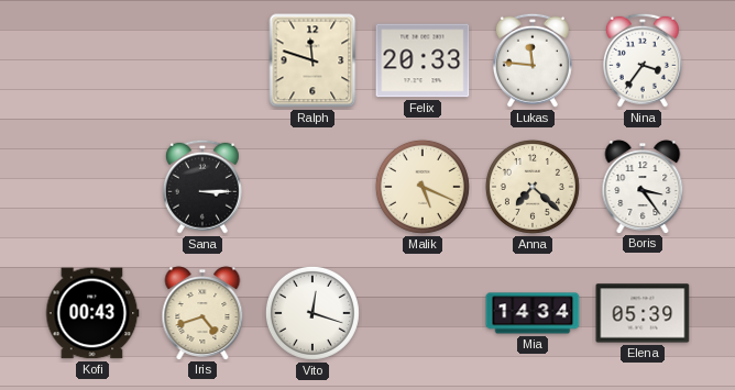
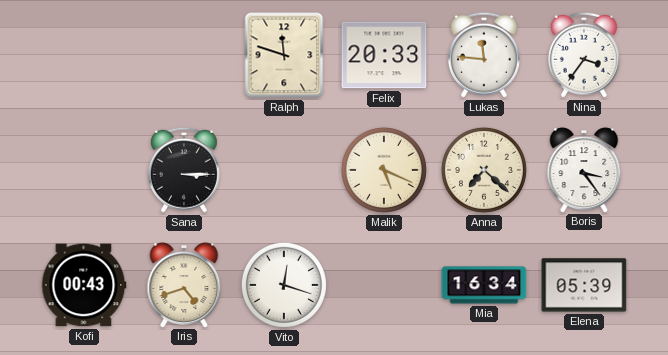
Mia: 14:34 -> 16:34 (484, 285)
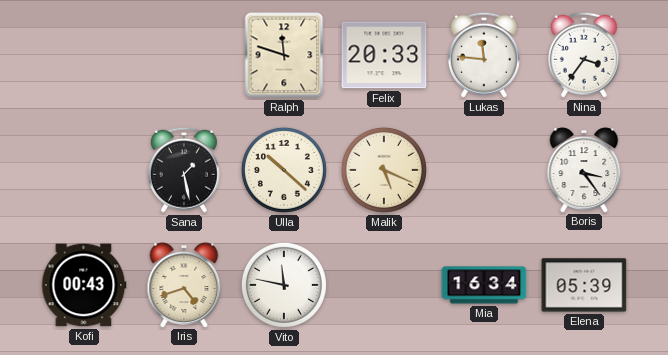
Sana: 3:15 -> 1:28 (184, 170)
Ulla: none -> 10:22 (284, 170)
Anna: 7:22 -> none (484, 170)
Vito: 12:18 -> 11:47 (284, 285)
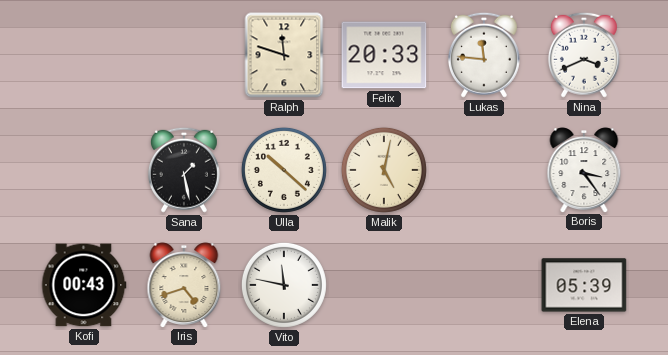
Nina: 3:36 -> 3:41 (584, 55)
Malik: 5:19 -> 5:02 (384, 170)
Mia: 16:34 -> none (484, 285)
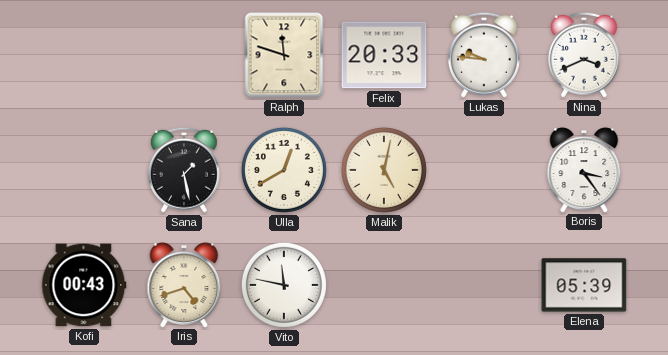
Lukas: 11:46 -> 9:46 (484, 55)
Ulla: 10:22 -> 12:40 (284, 170)
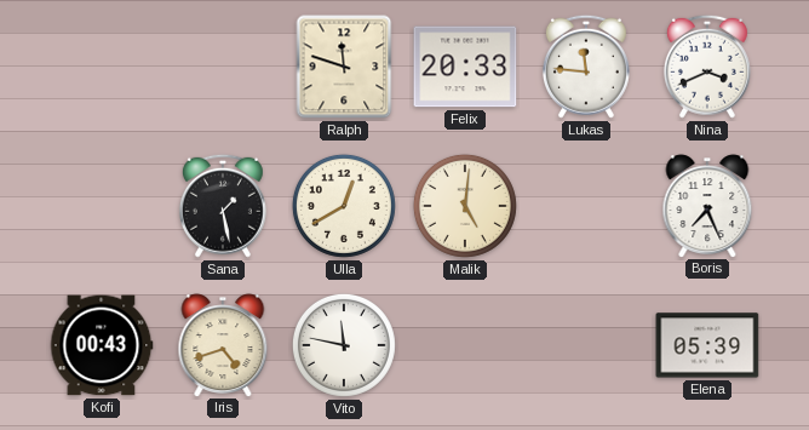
Lukas: 9:46 -> 11:46 (586, 67)
Malik: 5:02 -> 5:01 (465, 206)
Boris: 3:24 -> 7:26 (707, 206)
